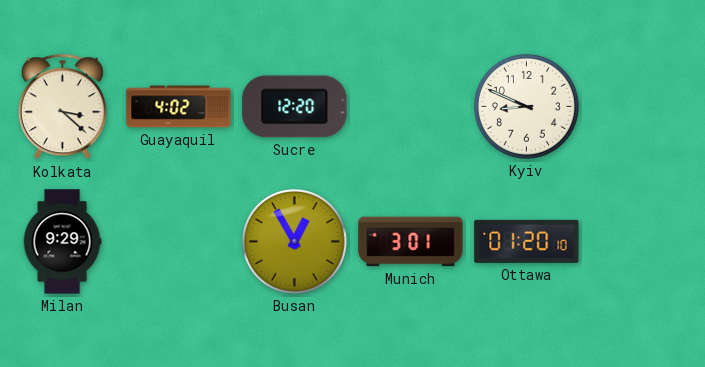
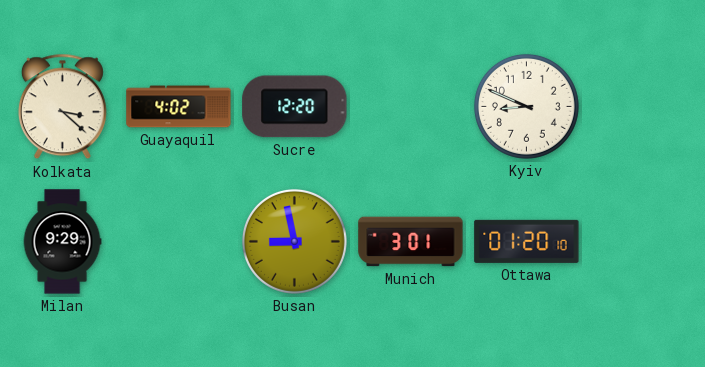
Busan: 12:55 -> 8:58 (294, 241)
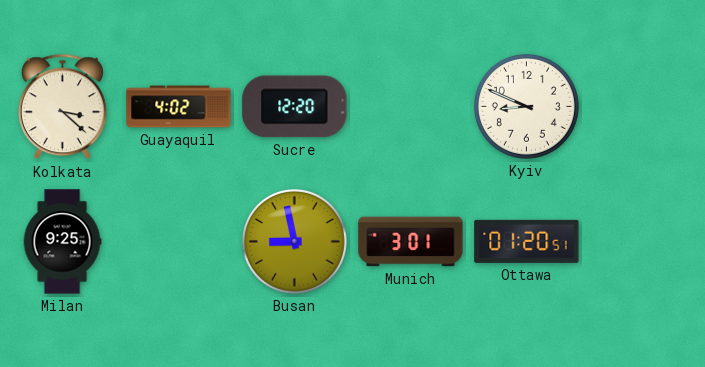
Milan: 9:29 -> 9:25 (62, 242)
Ottawa: 01:20:10 -> 01:20:51 (527, 241)
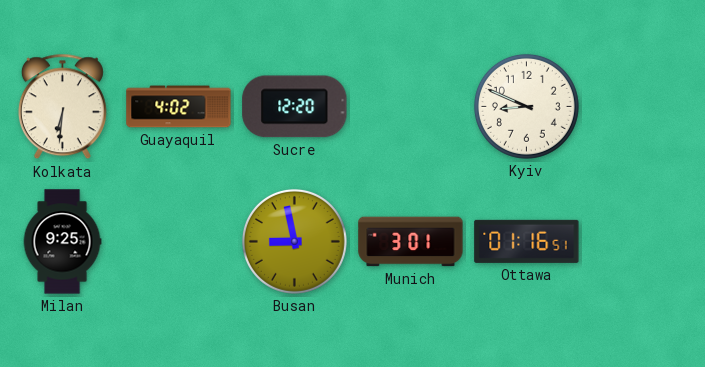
Kolkata: 3:22 -> 6:31 (62, 107)
Ottawa: 01:20 -> 01:16 (527, 241)
